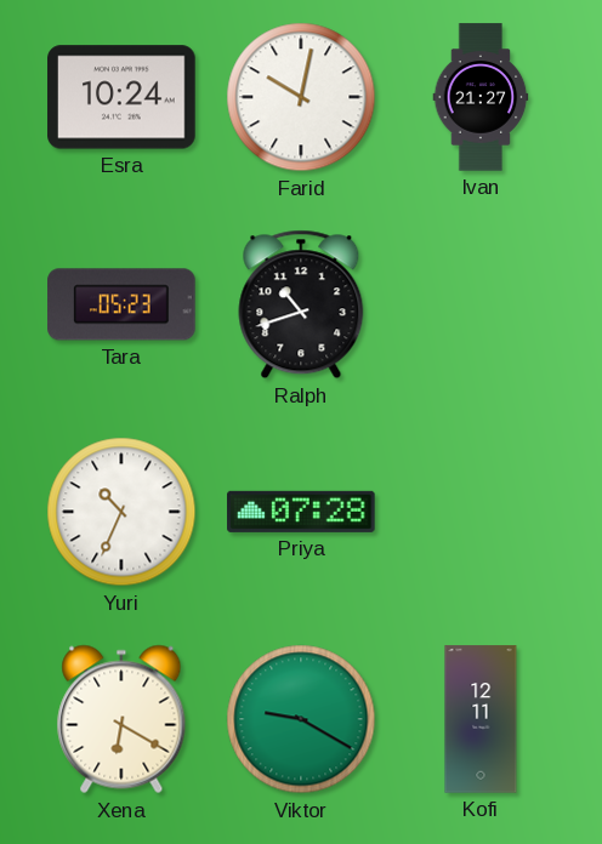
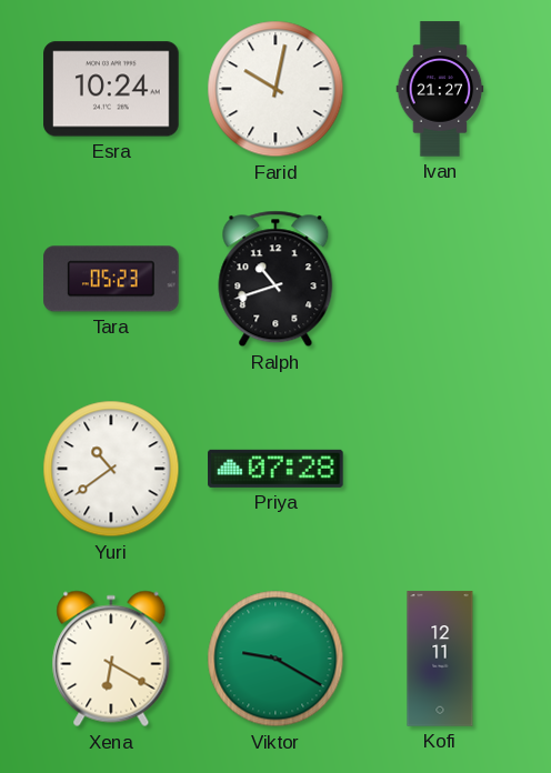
Yuri: 10:34 -> 10:39 (111, 469)
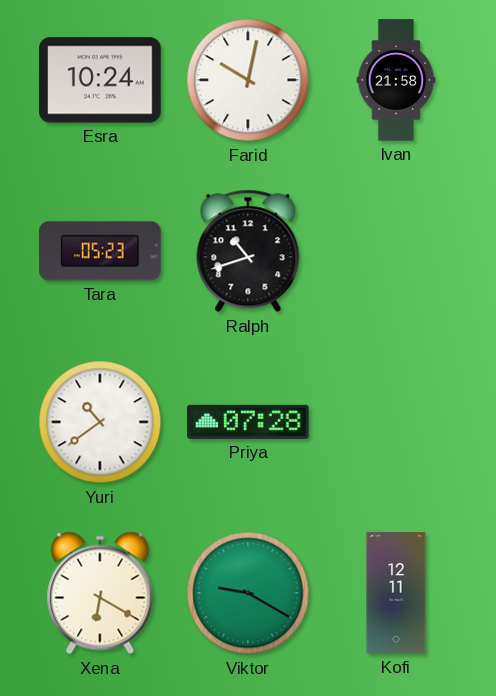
Ivan: 21:27 -> 21:58 (396, 80)
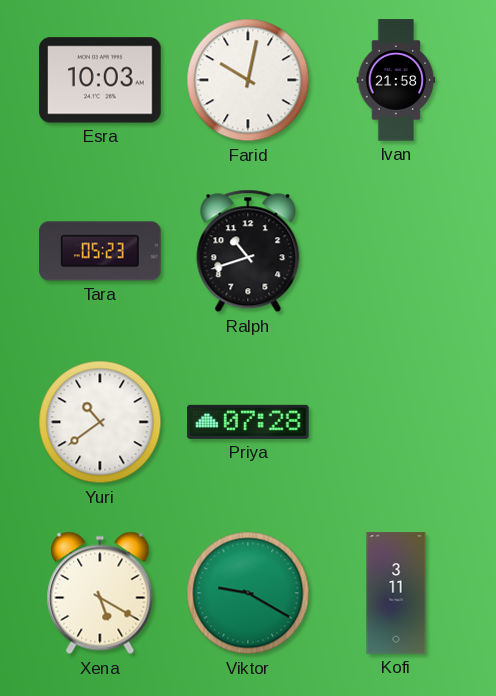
Esra: 10:24 -> 10:03 (100, 80)
Xena: 6:20 -> 5:20 (100, 593)
Kofi: 12:11 -> 3:11 (396, 593)
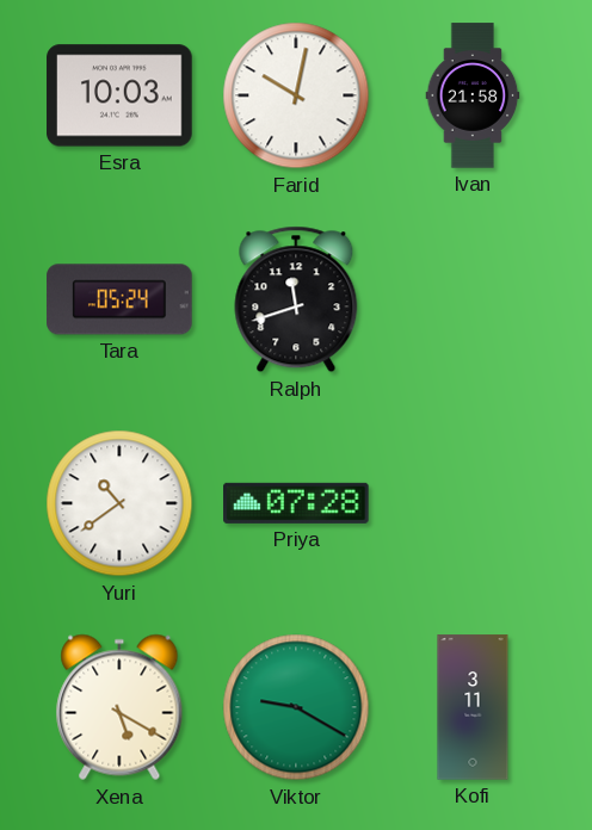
Tara: 05:23 -> 05:24 (119, 299)
Ralph: 10:42 -> 11:42 (296, 299)
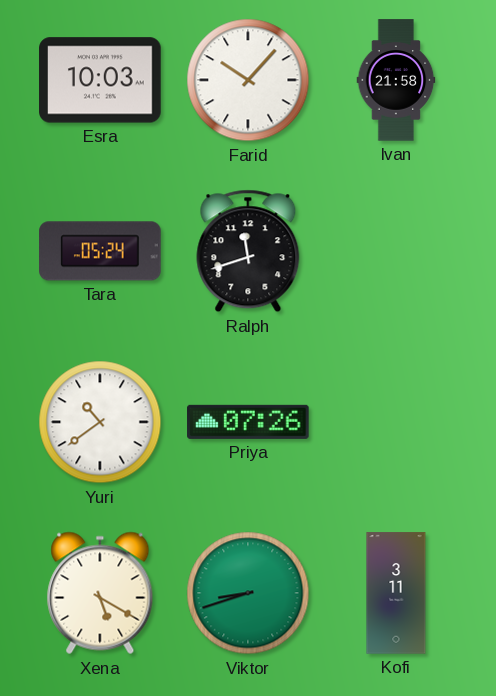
Farid: 10:02 -> 10:07 (248, 80)
Priya: 07:28 -> 07:26 (248, 422)
Viktor: 9:20 -> 8:42 (248, 593)
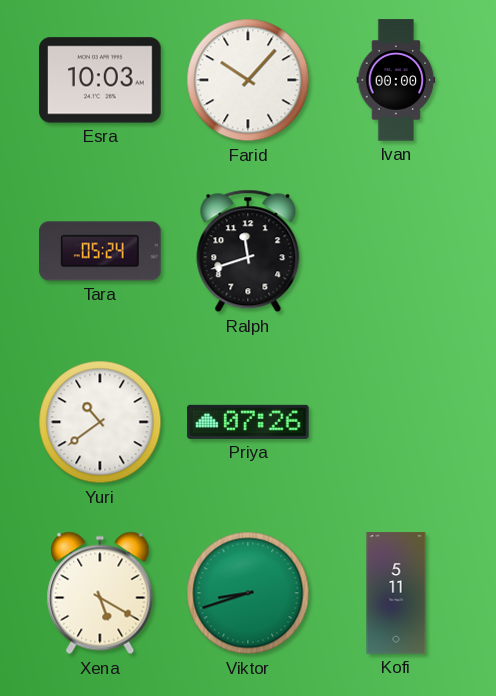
Ivan: 21:58 -> 00:00 (396, 80)
Kofi: 3:11 -> 5:11 (396, 593)
